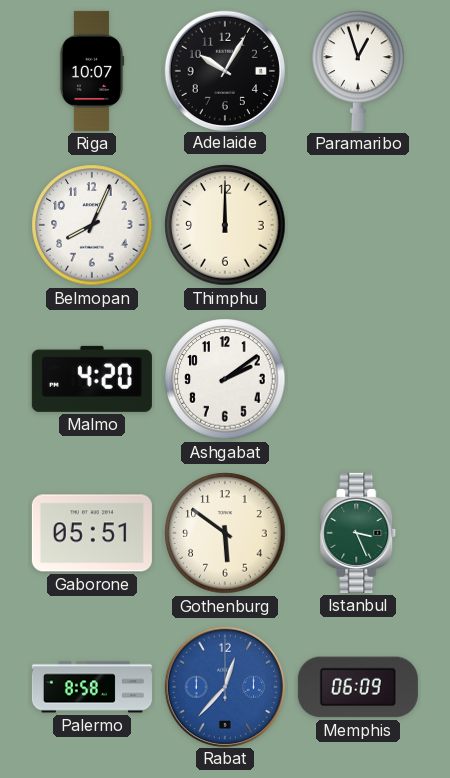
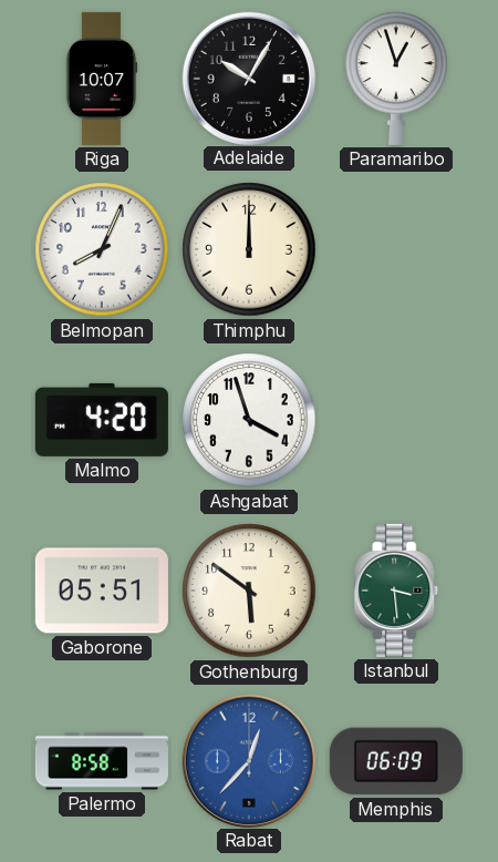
Ashgabat: 2:09 -> 3:57 (249, 420)
Istanbul: 3:26 -> 3:29 (396, 591)
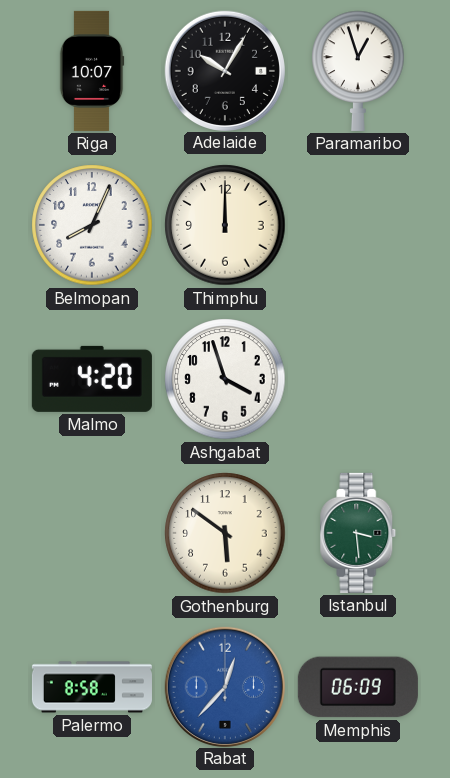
Gaborone: 05:51 -> none (102, 591)
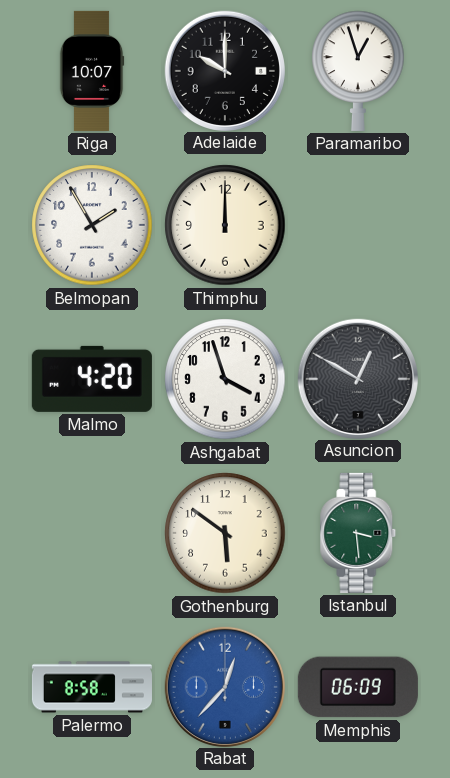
Adelaide: 10:05 -> 10:00 (224, 70)
Belmopan: 8:04 -> 1:55 (92, 225)
Asuncion: none -> 12:50 (357, 378)
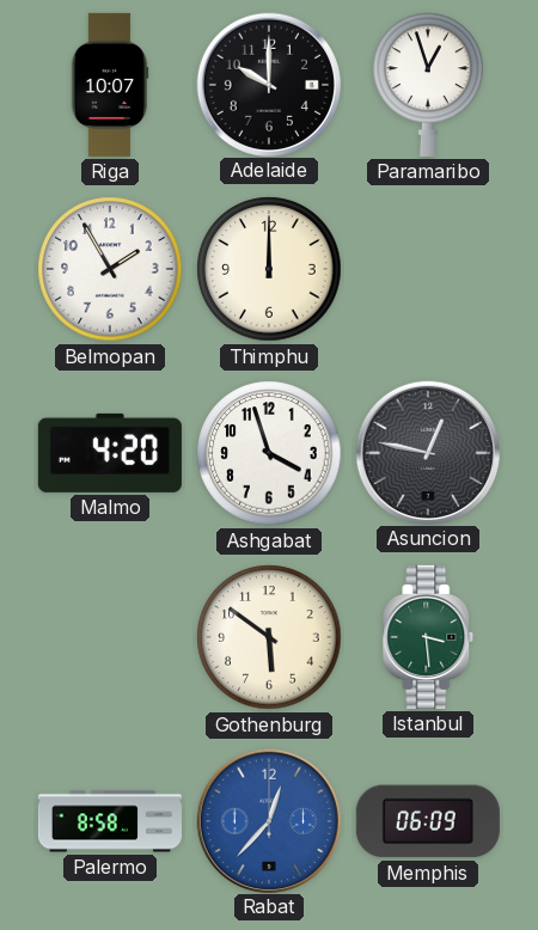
Asuncion: 12:50 -> 12:47 (427, 452)
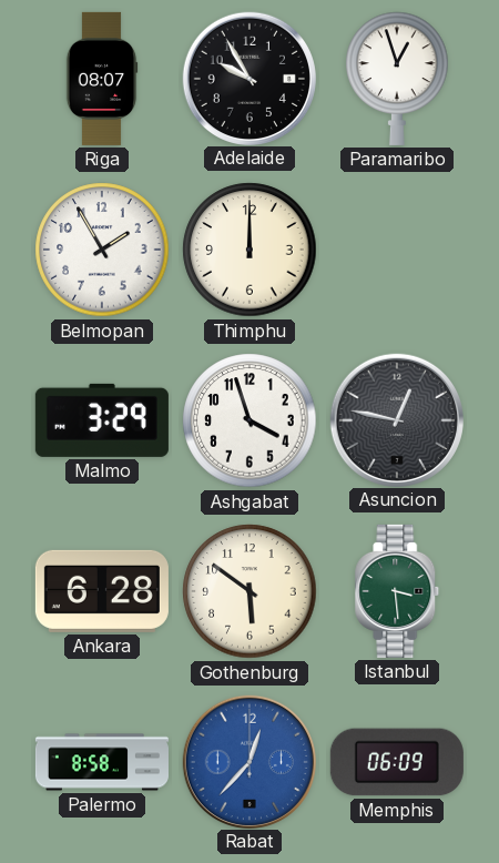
Riga: 10:07 -> 08:07 (102, 79)
Adelaide: 10:00 -> 9:55 (248, 78)
Malmo: 4:20 -> 3:29 (102, 420)
Ankara: none -> 6:28 (102, 591)
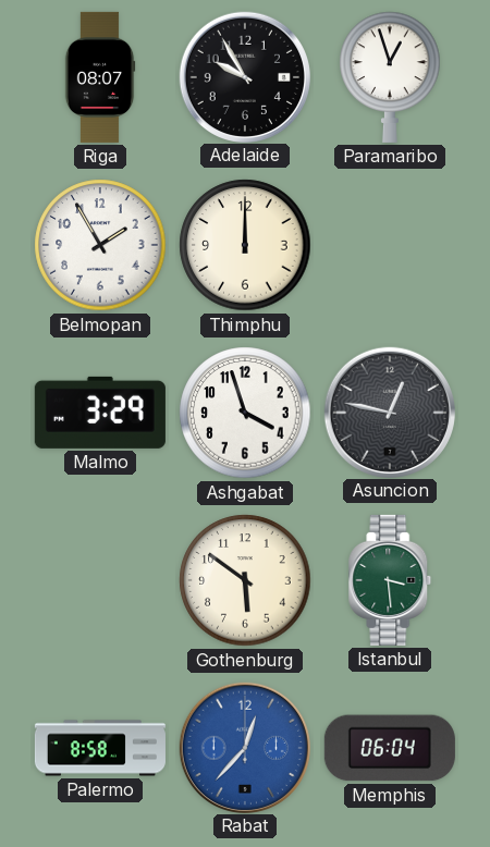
Ankara: 6:28 -> none (102, 591)
Memphis: 06:09 -> 06:04 (390, 748)
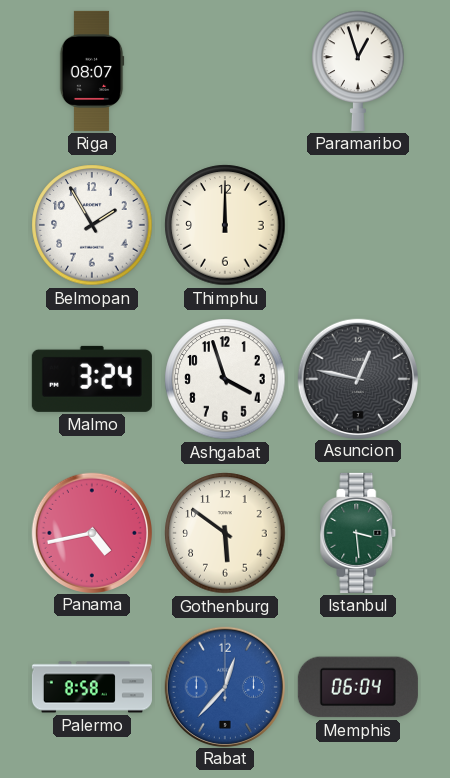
Adelaide: 9:55 -> none (244, 76)
Malmo: 3:29 -> 3:24 (92, 379)
Panama: none -> 4:43 (91, 532)
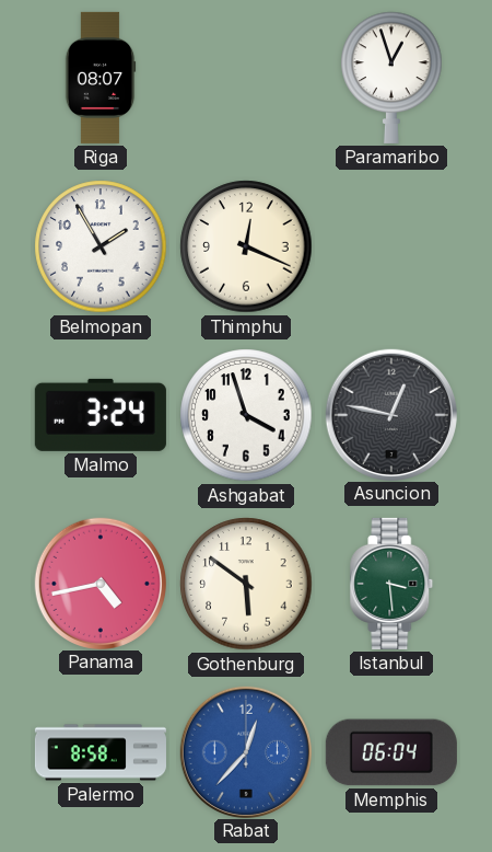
Thimphu: 12:00 -> 12:19 (246, 246)
